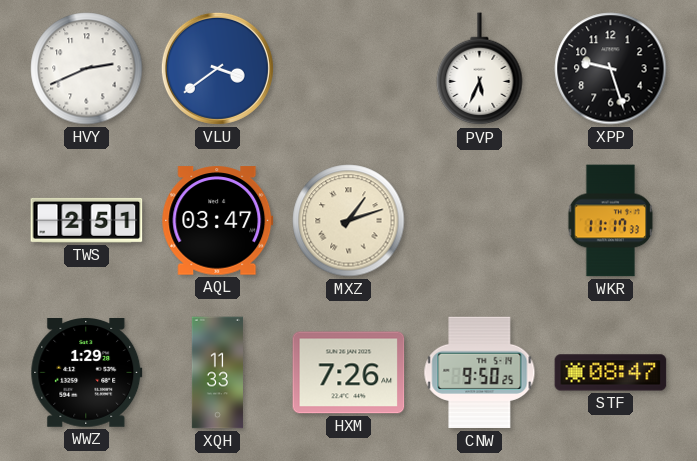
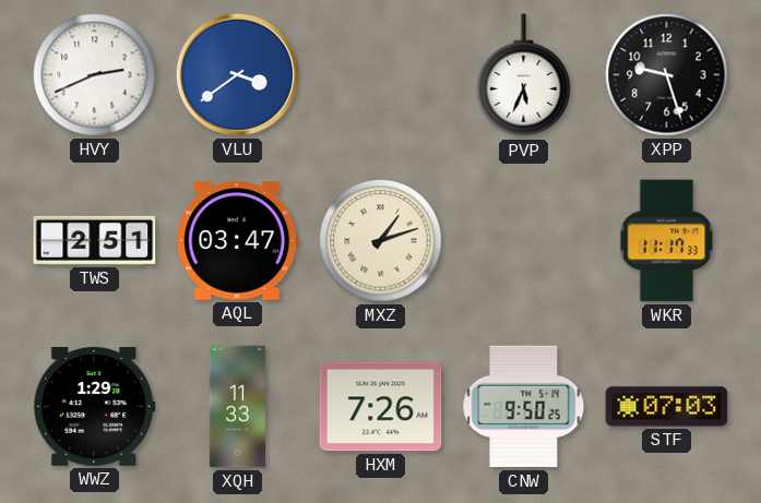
STF: 08:47 -> 07:03 (667, 407)
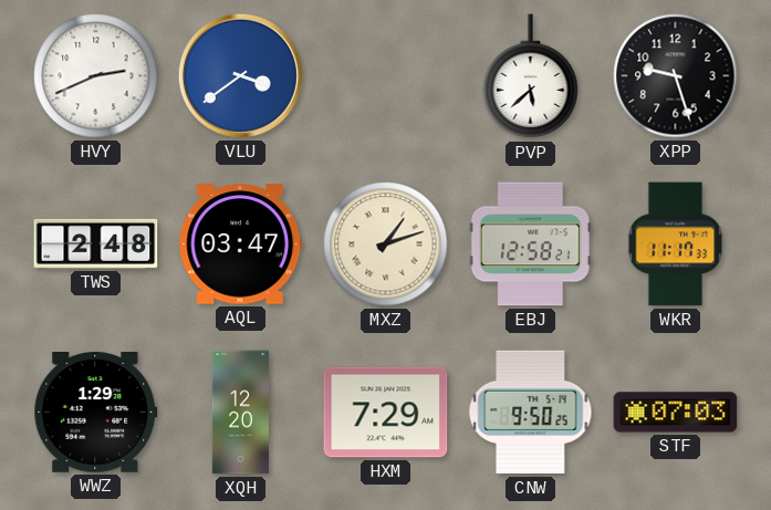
PVP: 5:34 -> 5:38 (531, 76)
TWS: 2:51 -> 2:48 (96, 243)
EBJ: none -> 12:58 (530, 244)
XQH: 11:33 -> 12:20 (240, 413)
HXM: 7:26 -> 7:29 (386, 413)
